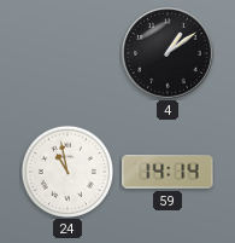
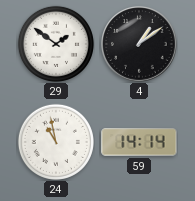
29: none -> 1:51 (56, 44)
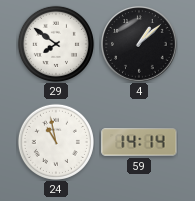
29: 1:51 -> 7:51 (56, 44)
4: 1:09 -> 1:08 (140, 45)
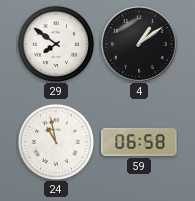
4: 1:08 -> 1:09 (140, 45)
59: 14:14 -> 06:58 (139, 142)
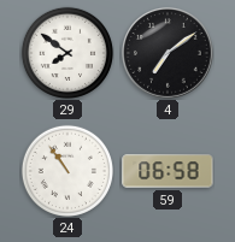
4: 1:09 -> 7:09 (169, 54)
24: 10:58 -> 10:54 (67, 171)
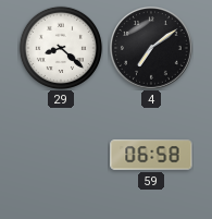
29: 7:51 -> 8:22 (61, 48)
24: 10:54 -> none (67, 171)
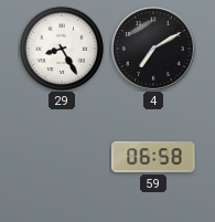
29: 8:22 -> 8:25 (62, 49)
4: 7:09 -> 7:10 (154, 50)
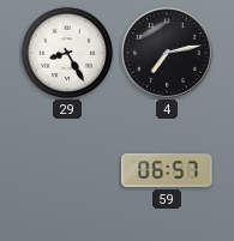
4: 7:10 -> 7:13 (168, 54)
59: 06:58 -> 06:57 (167, 170)
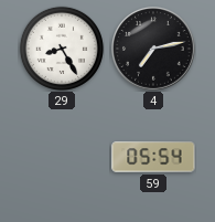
59: 06:57 -> 05:54 (153, 157)
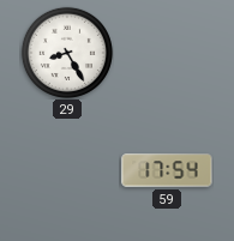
4: 7:13 -> none (154, 50)
59: 05:54 -> 17:54 (167, 170)
